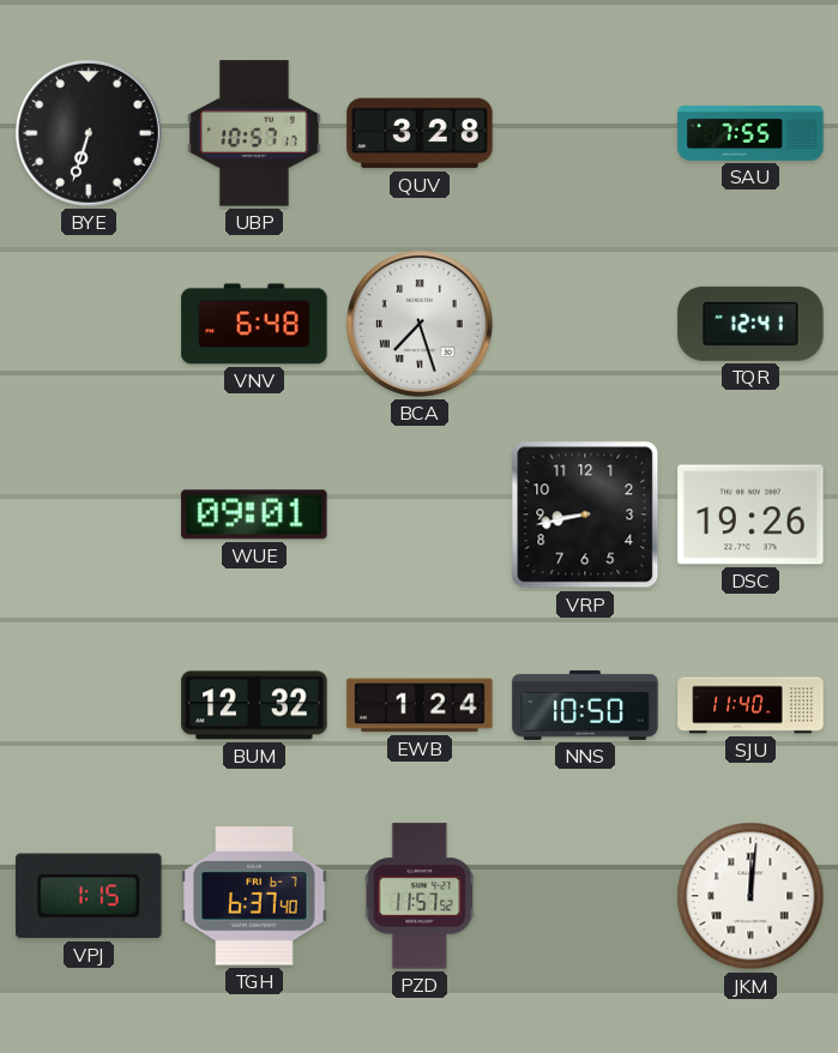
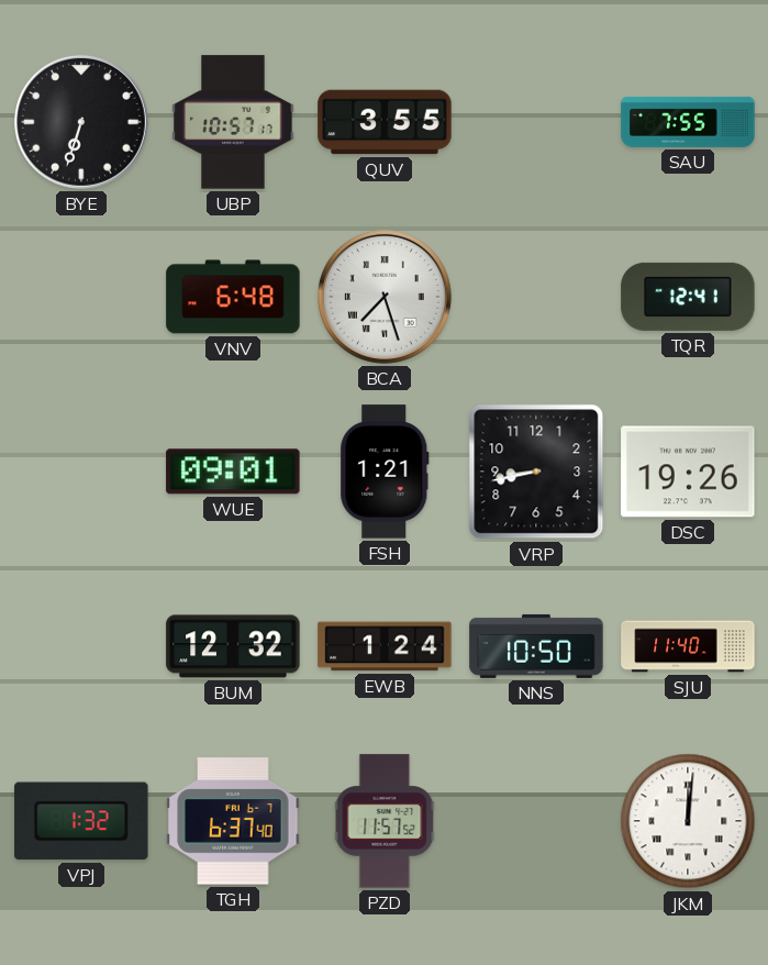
QUV: 3:28 -> 3:55 (385, 122)
FSH: none -> 1:21 (385, 472)
VPJ: 1:15 -> 1:32 (81, 821)
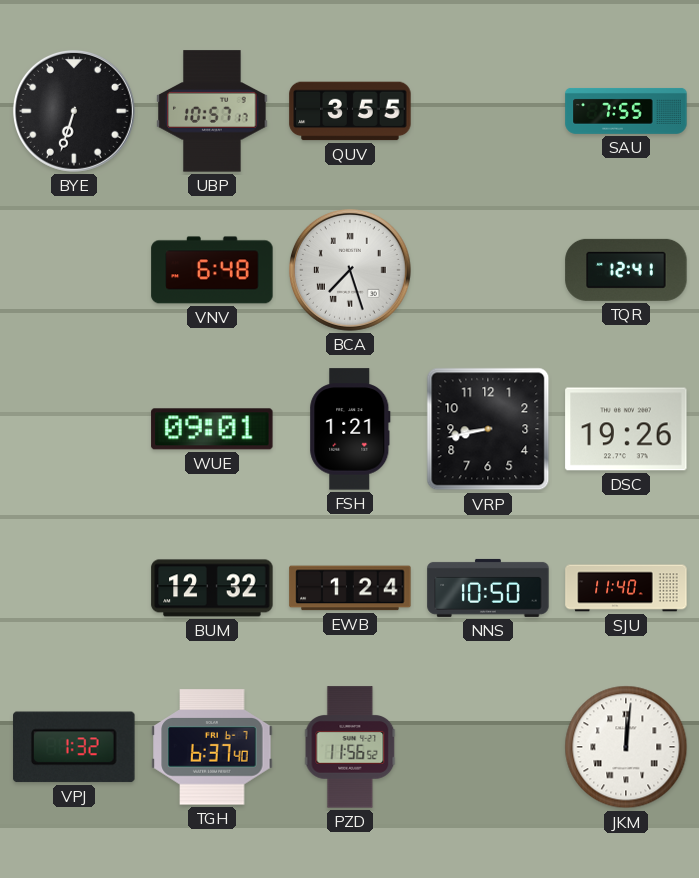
PZD: 11:57 -> 11:56 (350, 747)
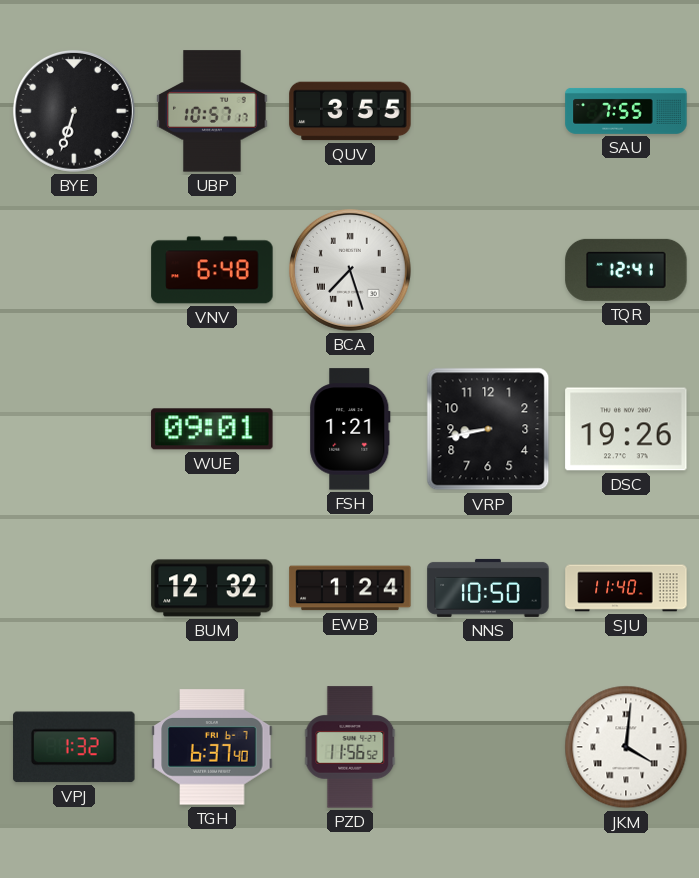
JKM: 12:01 -> 4:01 (626, 747)
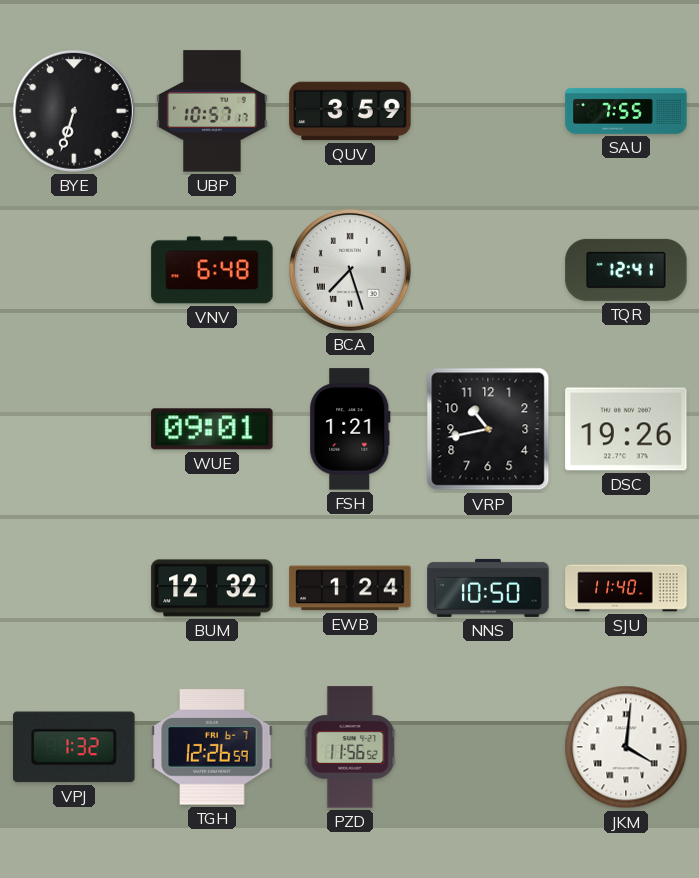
QUV: 3:55 -> 3:59 (350, 111)
VRP: 8:43 -> 10:43 (488, 429)
TGH: 6:37 -> 12:26 (212, 747)
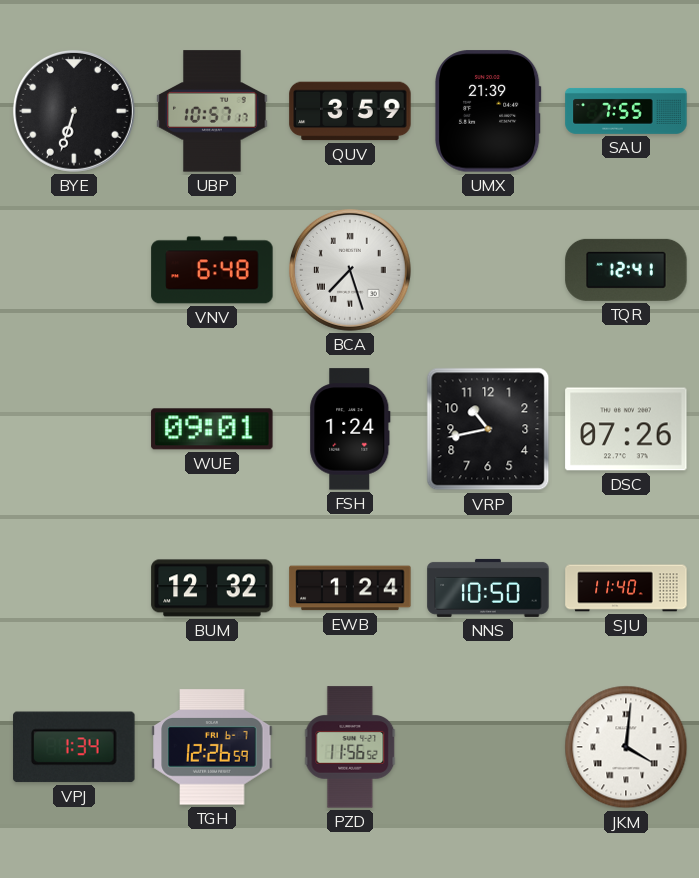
UMX: none -> 21:39 (489, 111)
FSH: 1:21 -> 1:24 (350, 429)
DSC: 19:26 -> 07:26 (626, 429)
VPJ: 1:32 -> 1:34 (74, 747)
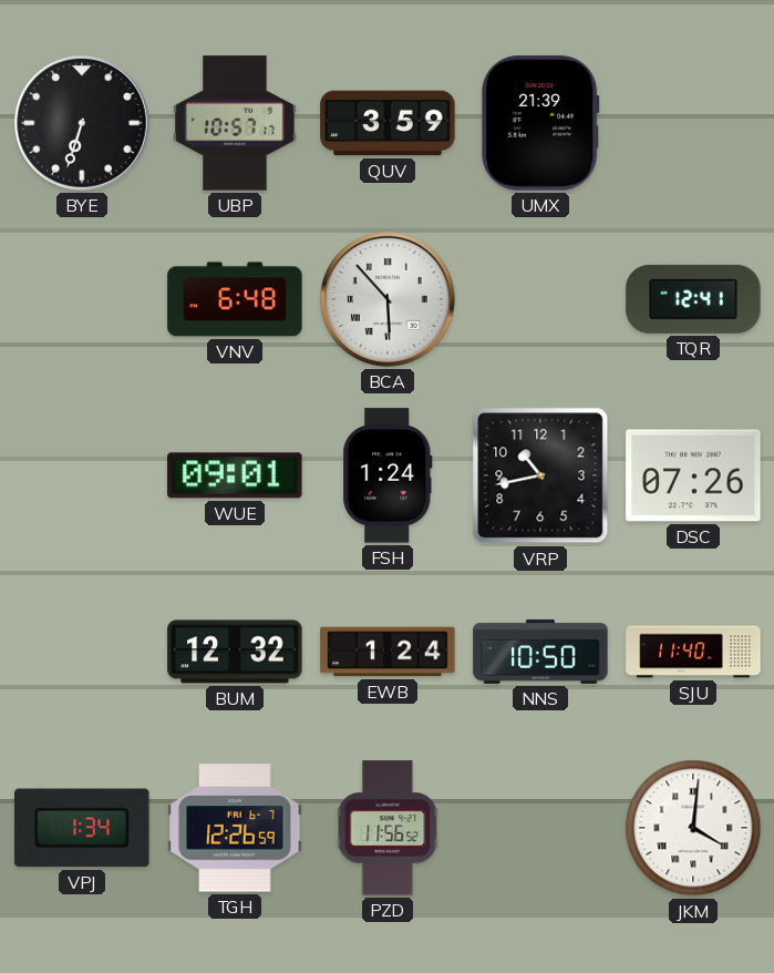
SAU: 7:55 -> none (626, 111)
BCA: 7:27 -> 5:53 (388, 299)
